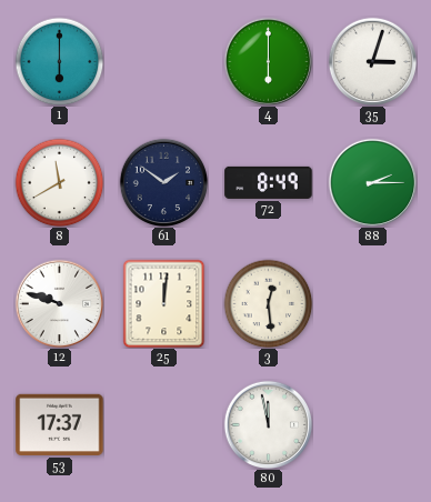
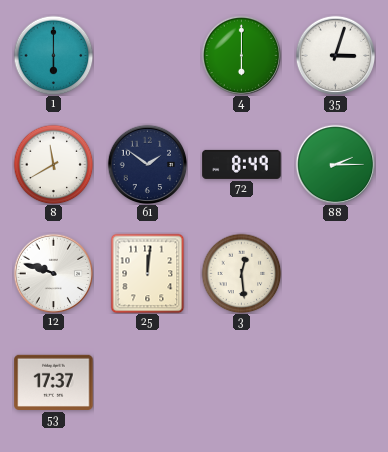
80: 11:58 -> none (268, 424)
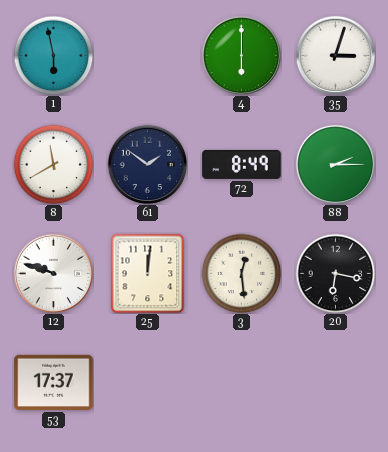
1: 6:00 -> 5:58 (53, 55)
20: none -> 6:17 (335, 273)
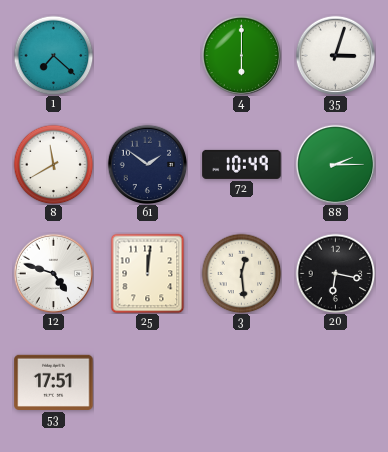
1: 5:58 -> 7:22 (53, 55)
72: 8:49 -> 10:49 (242, 164)
12: 9:48 -> 4:48 (53, 273)
53: 17:37 -> 17:51 (54, 382)
